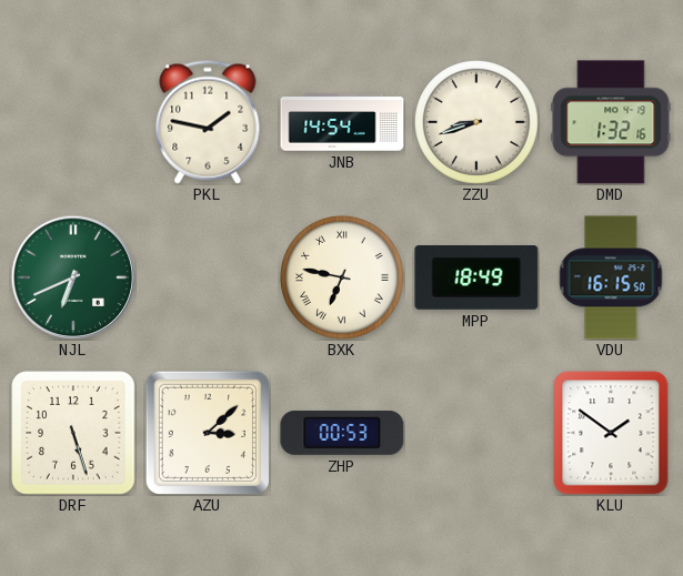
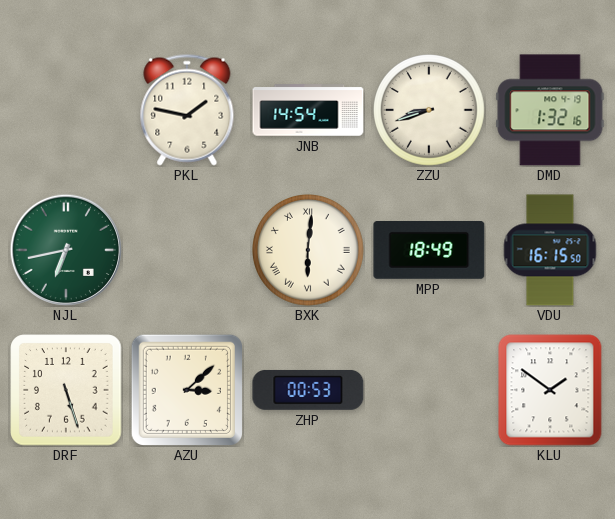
NJL: 6:41 -> 6:43 (65, 249)
BXK: 6:47 -> 6:01 (309, 251)
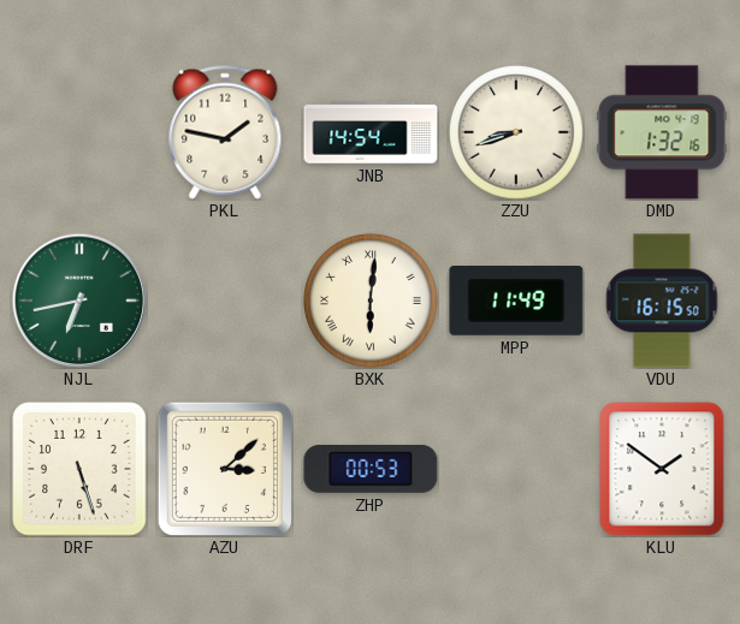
MPP: 18:49 -> 11:49 (516, 302)
